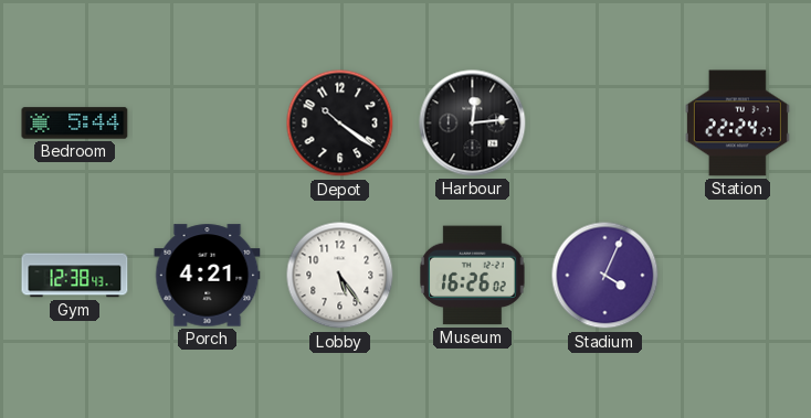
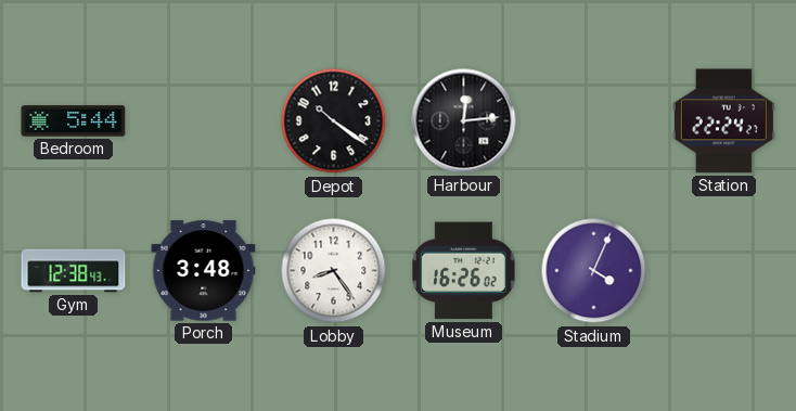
Porch: 4:21 -> 3:48 (204, 271)
Lobby: 5:24 -> 8:24 (334, 271)
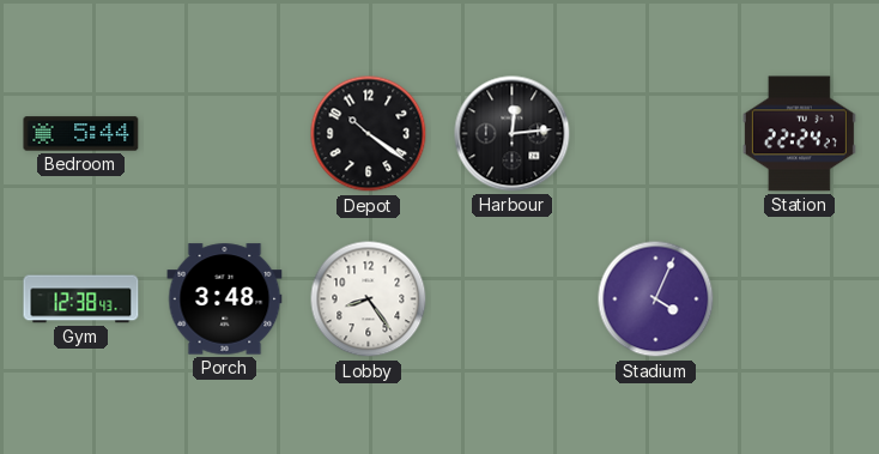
Museum: 16:26 -> none (464, 271)
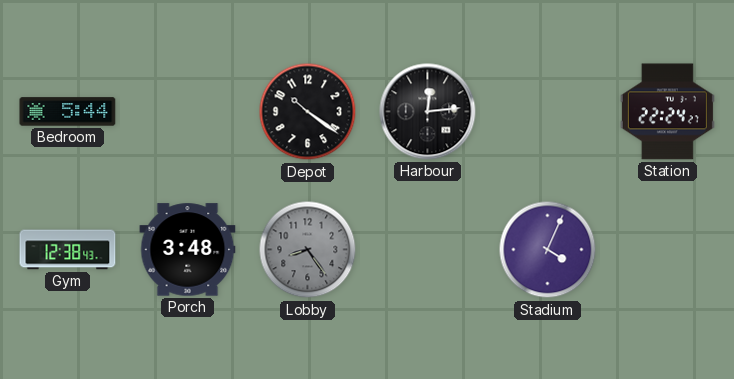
Lobby dial: white -> grey (308, 250)
